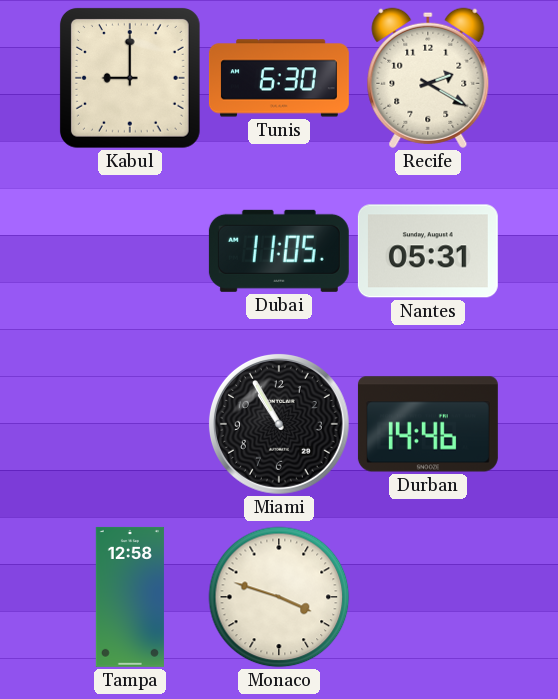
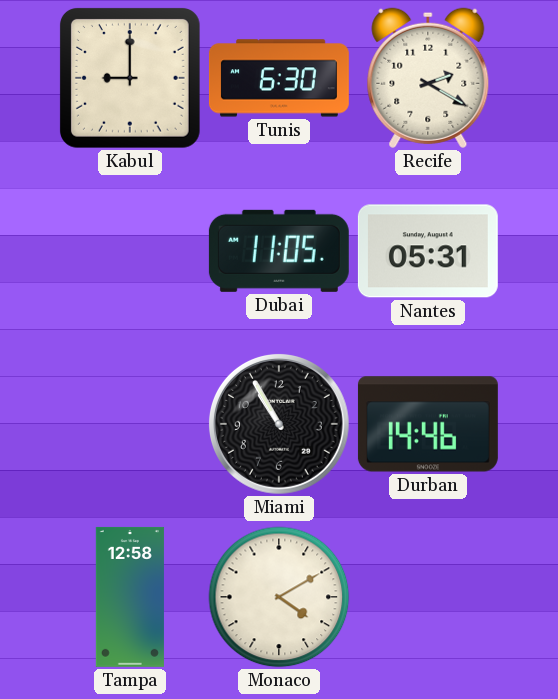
Monaco: 3:48 -> 4:10 (279, 597)
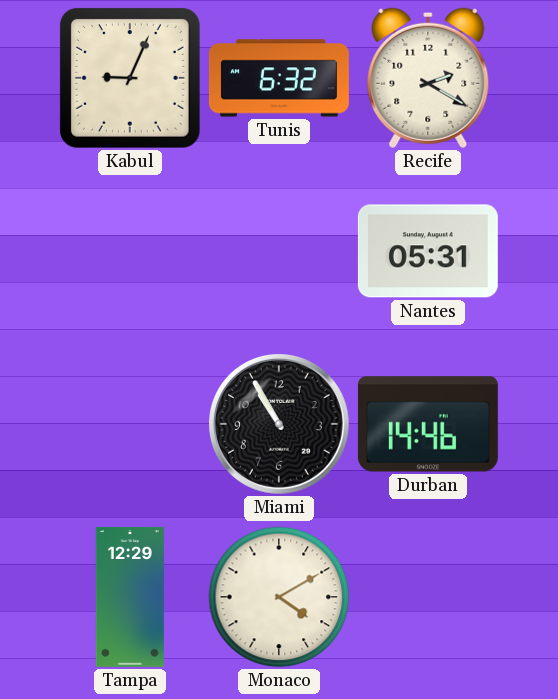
Kabul: 9:00 -> 9:04 (130, 78)
Tunis: 6:30 -> 6:32 (279, 78)
Dubai: 11:05 -> none (279, 251)
Tampa: 12:58 -> 12:29 (130, 597)
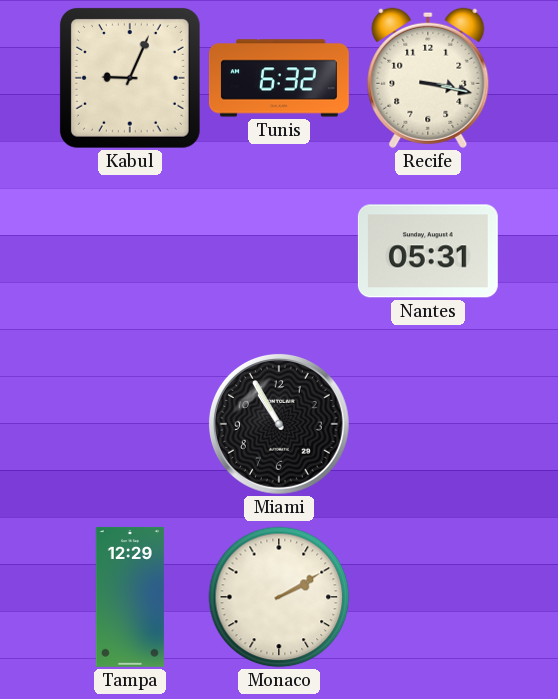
Recife: 2:20 -> 3:17 (428, 78)
Durban: 14:46 -> none (428, 424)
Monaco: 4:10 -> 2:10 (279, 597)
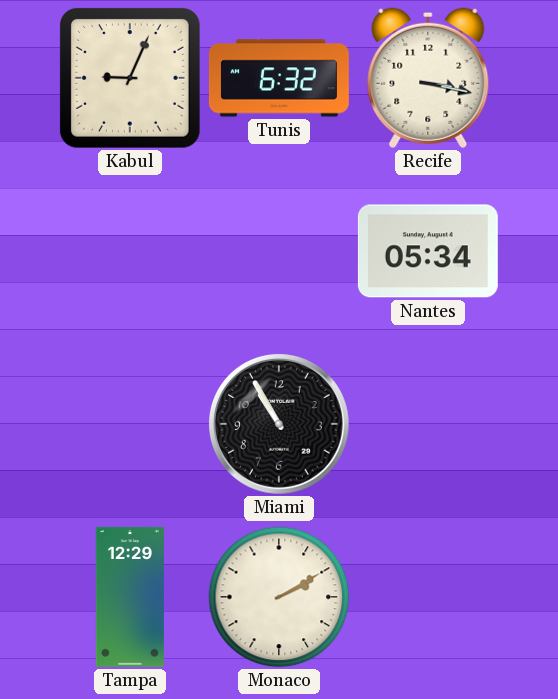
Nantes: 05:31 -> 05:34 (428, 251)
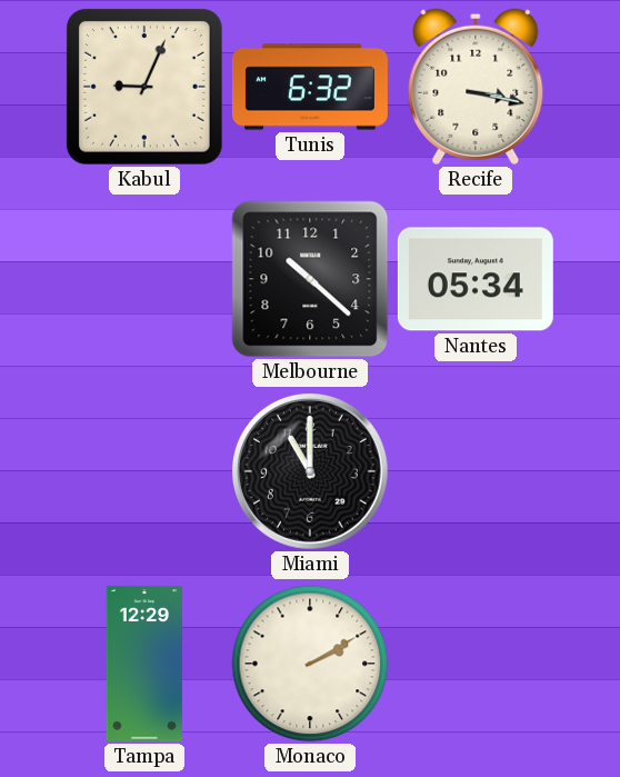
Melbourne: none -> 10:22 (310, 279)
Miami: 10:55 -> 11:00 (310, 471)
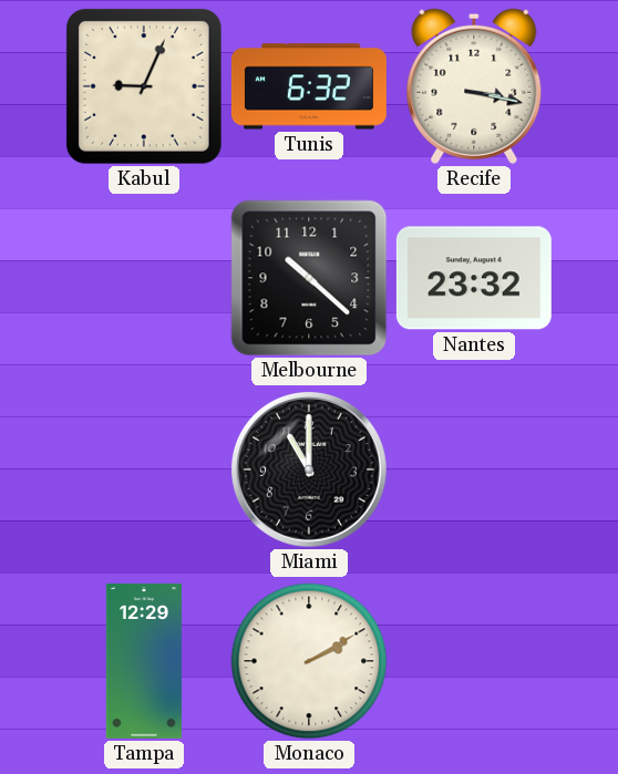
Nantes: 05:34 -> 23:32 (474, 278)
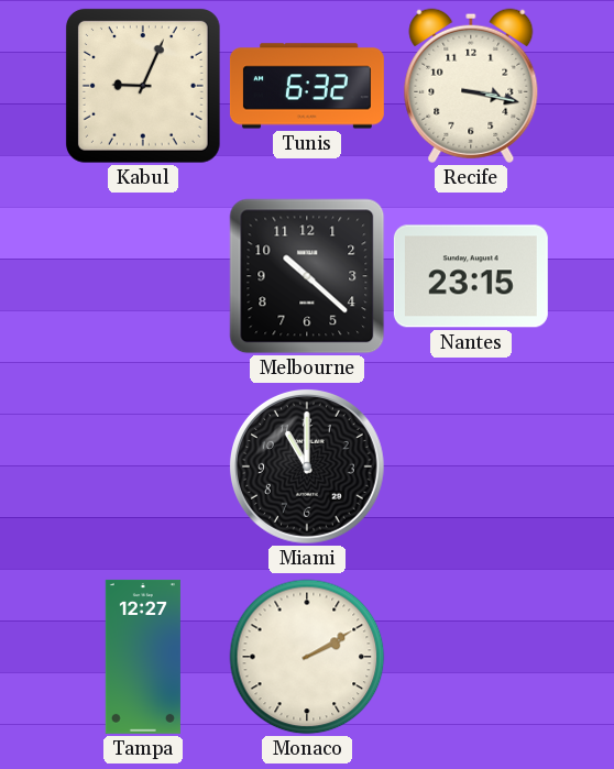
Nantes: 23:32 -> 23:15 (471, 276)
Tampa: 12:29 -> 12:27 (143, 657)
